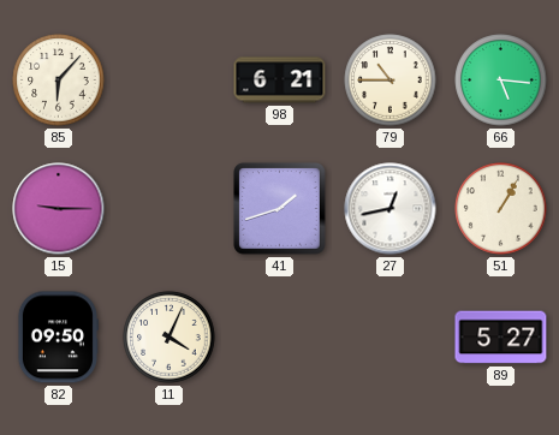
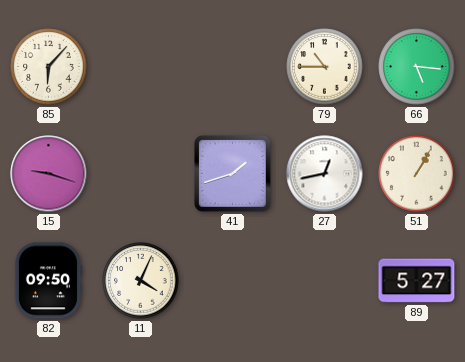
98: 6:21 -> none (280, 81)
15: 9:15 -> 9:18 (49, 174)
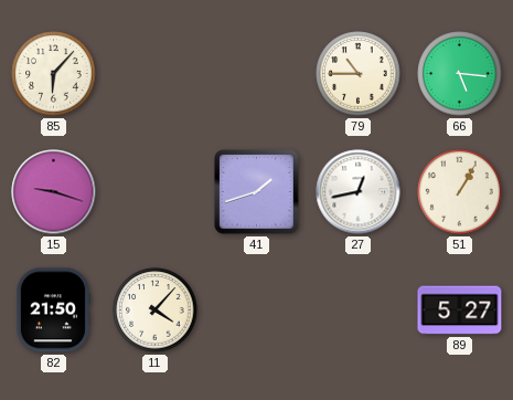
82: 09:50 -> 21:50 (53, 310)
11: 4:04 -> 4:07 (156, 310)
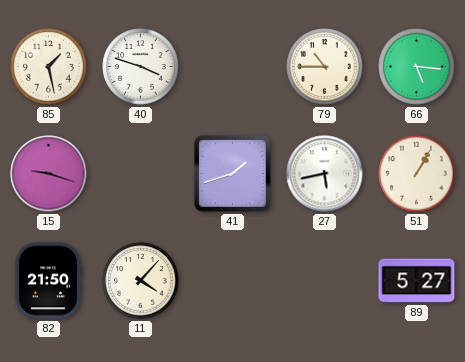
85: 6:07 -> 1:28 (49, 67)
40: none -> 3:48 (141, 67)
27: 12:43 -> 5:43 (325, 174)
